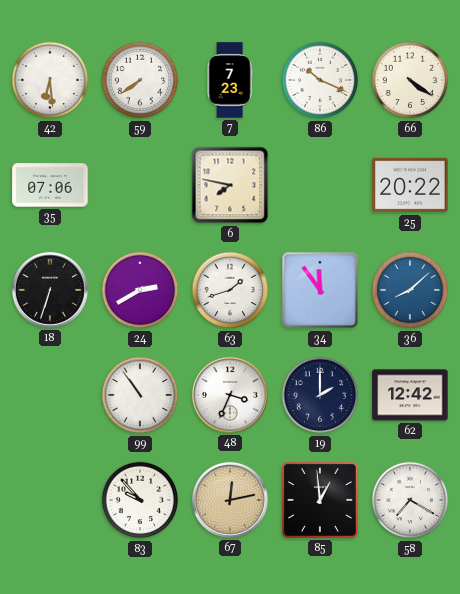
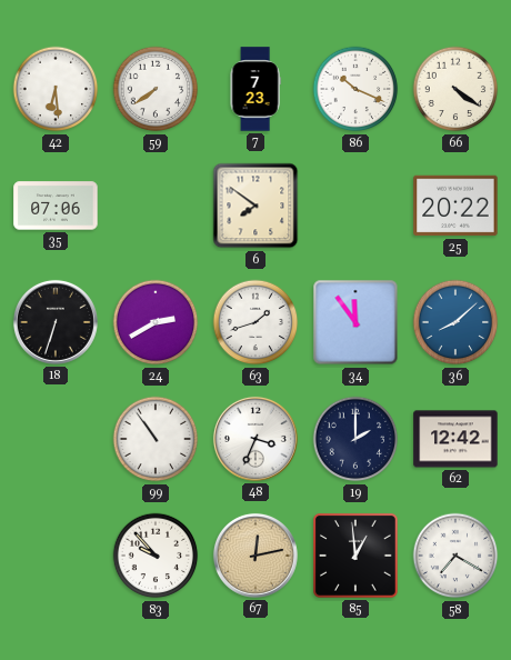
6: 7:47 -> 7:51 (255, 206)
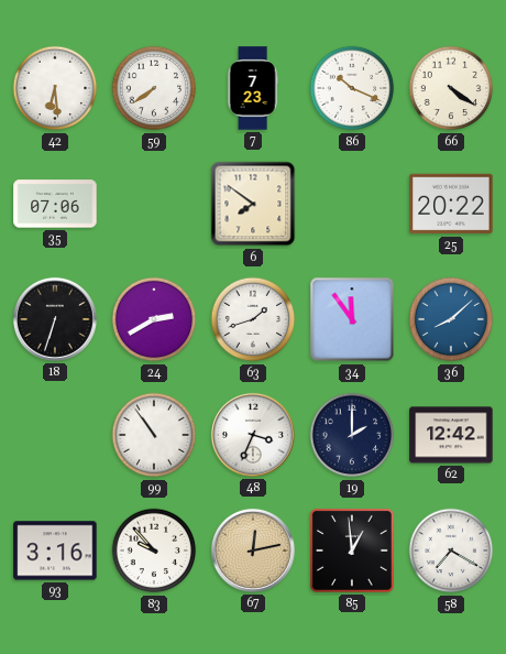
93: none -> 3:16 (55, 551)
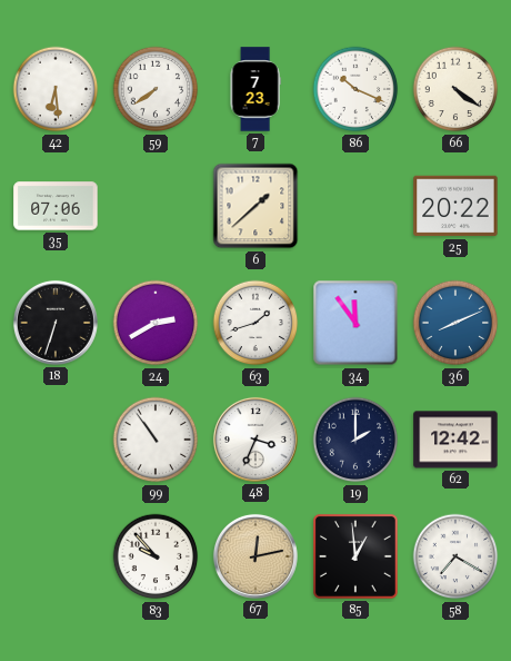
6: 7:51 -> 1:38 (255, 206)
36: 8:08 -> 8:11 (455, 323)
93: 3:16 -> none (55, 551)
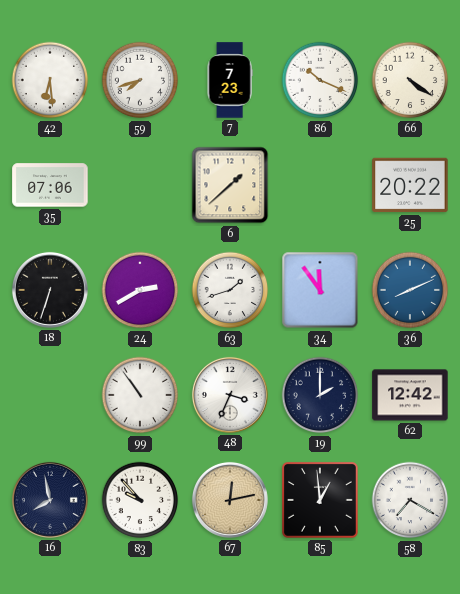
59: 7:39 -> 7:42 (140, 80)
16: none -> 7:58 (50, 500)
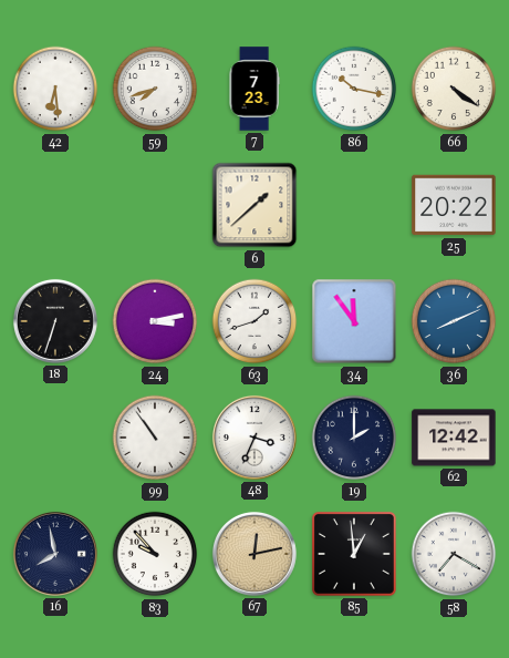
86: 10:19 -> 10:17 (354, 89)
35: 07:06 -> none (50, 185)
24: 2:40 -> 3:13 (155, 321)
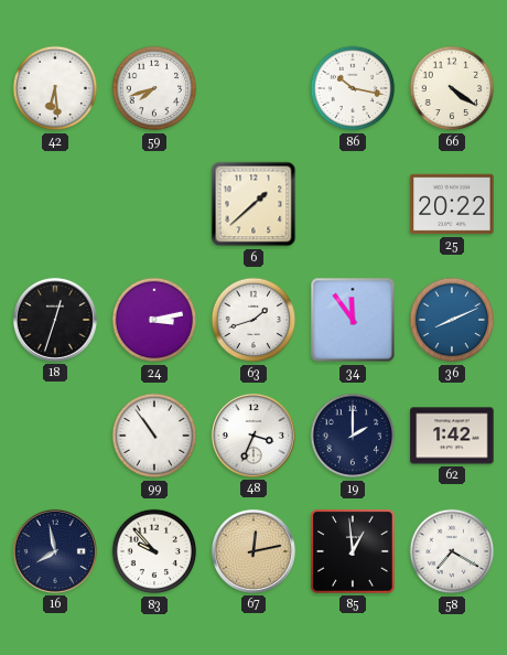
7: 7:23 -> none (254, 89)
18: 6:33 -> 12:33 (55, 320)
62: 12:42 -> 1:42 (452, 436)
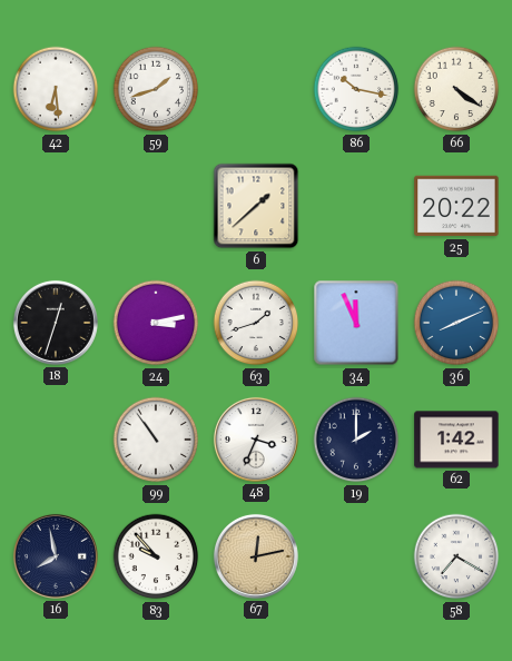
59: 7:42 -> 1:42 (156, 89)
34: 11:54 -> 11:56 (356, 323)
85: 12:59 -> none (353, 551)
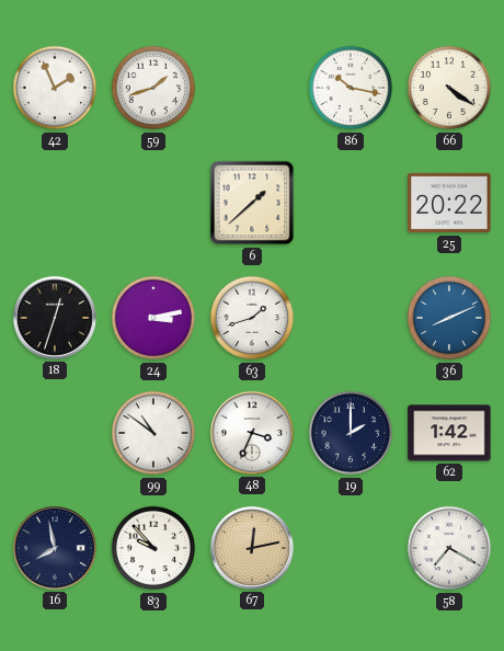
42: 6:29 -> 1:56 (55, 88)
34: 11:56 -> none (356, 323)
99: 10:54 -> 10:51 (153, 433)
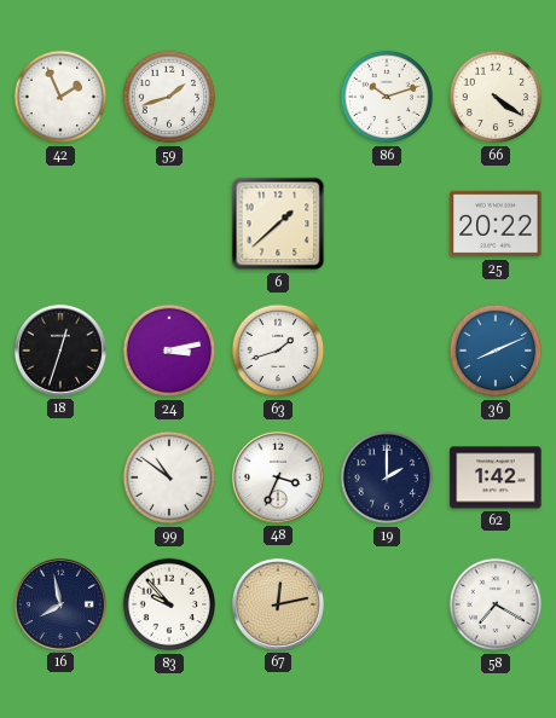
86: 10:17 -> 10:12 (387, 97)
